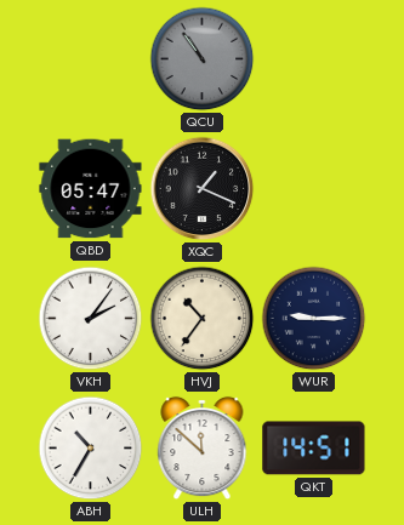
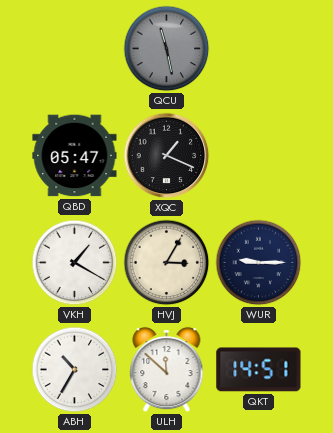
QCU: 10:54 -> 11:28 (167, 49)
VKH: 2:06 -> 1:20 (75, 263)
HVJ: 10:36 -> 3:05 (167, 263)
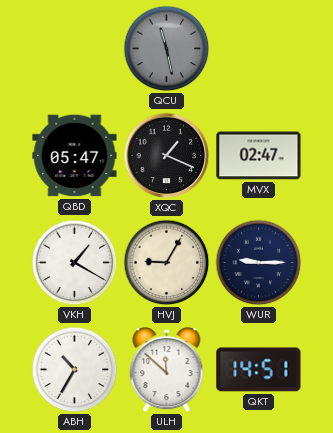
MVX: none -> 02:47 (259, 156)
HVJ: 3:05 -> 9:05 (167, 263)
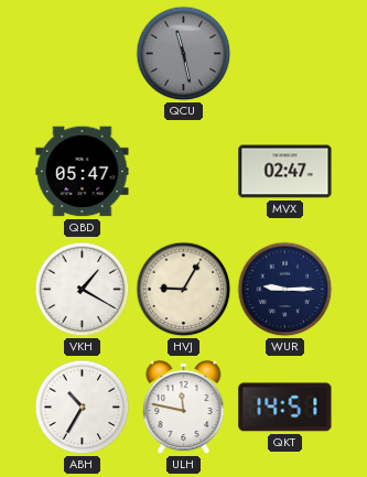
XQC: 1:19 -> none (167, 156)
ULH: 11:52 -> 11:47 (184, 408)
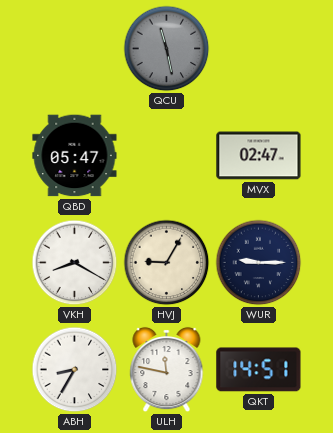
VKH: 1:20 -> 8:20 (75, 263)
ABH: 10:35 -> 8:35 (75, 370)
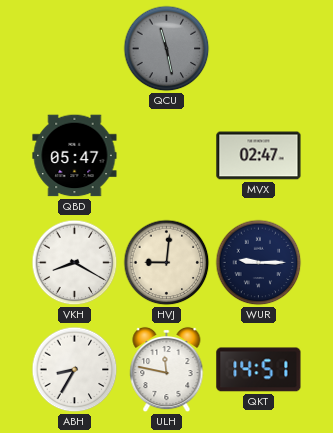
HVJ: 9:05 -> 9:01 (167, 263)
